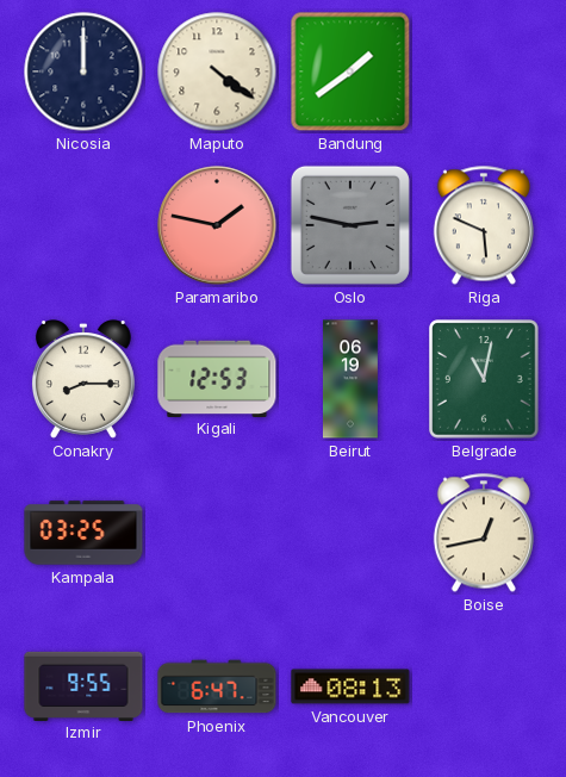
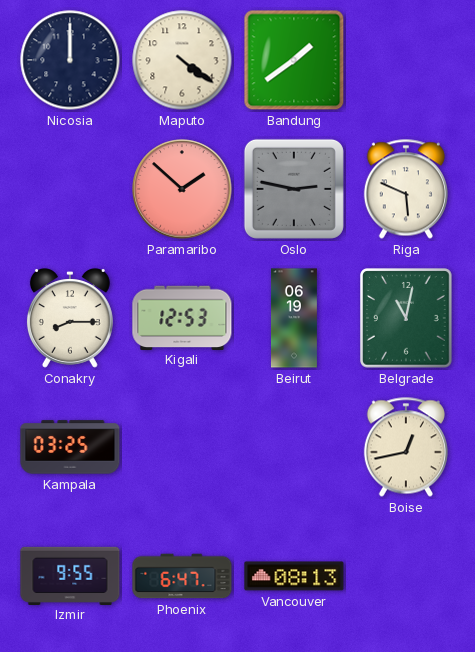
Paramaribo: 1:47 -> 1:52 (182, 189)
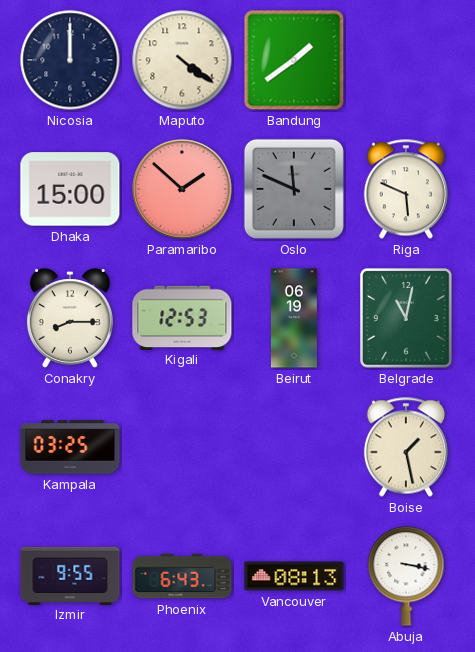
Dhaka: none -> 15:00 (70, 189)
Oslo: 2:47 -> 11:49 (294, 189)
Boise: 12:43 -> 1:28 (406, 447)
Phoenix: 6:47 -> 6:43 (182, 576)
Abuja: none -> 3:17 (406, 576)
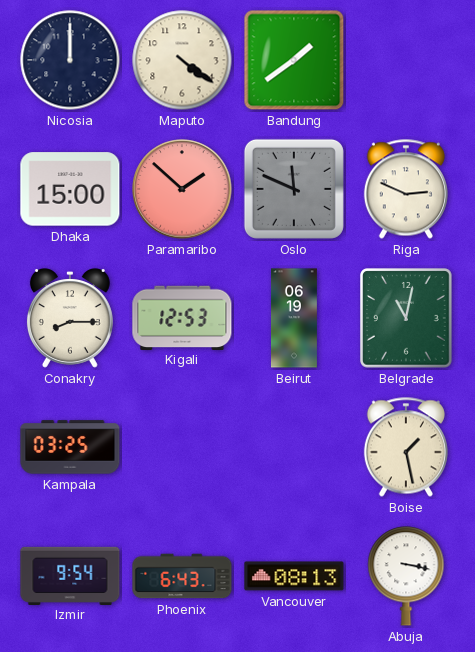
Riga: 5:49 -> 2:49 (406, 189)
Izmir: 9:55 -> 9:54 (70, 575)
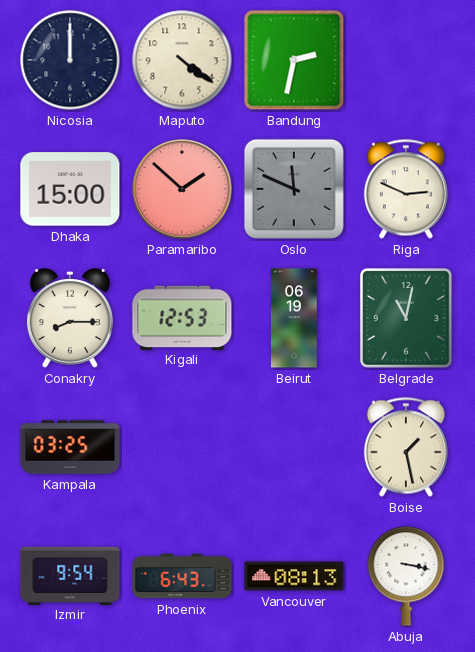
Bandung: 1:39 -> 2:32 (294, 60)
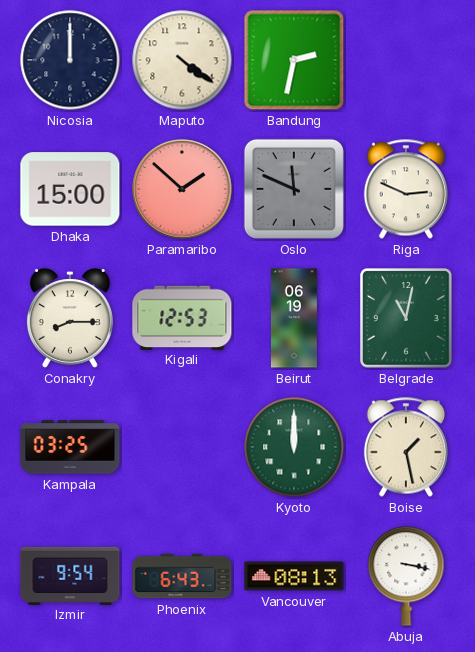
Kyoto: none -> 12:00 (294, 447)
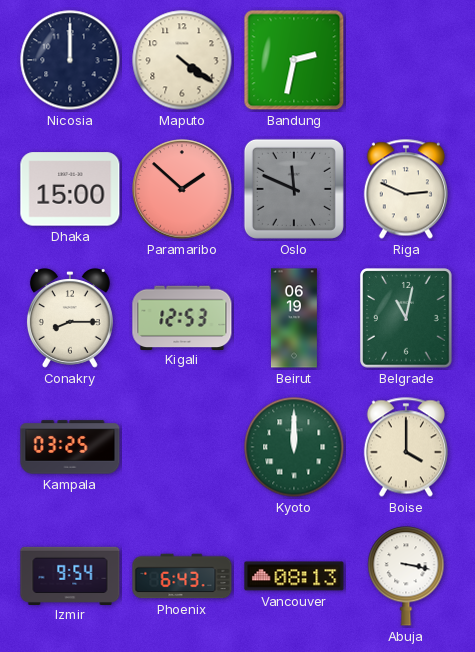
Boise: 1:28 -> 4:00 (406, 447)
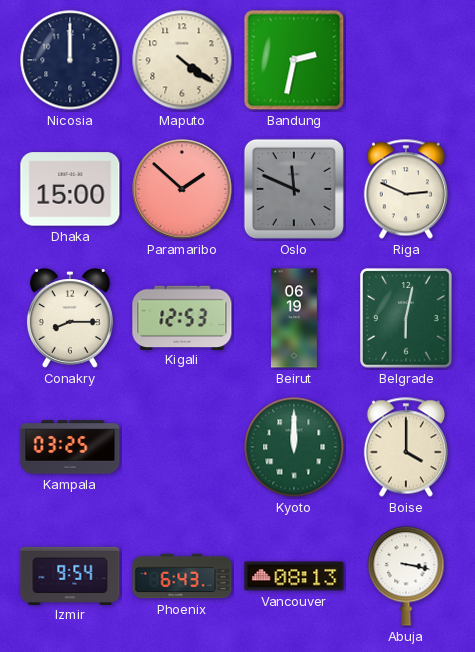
Belgrade: 11:02 -> 6:02 (406, 318)
